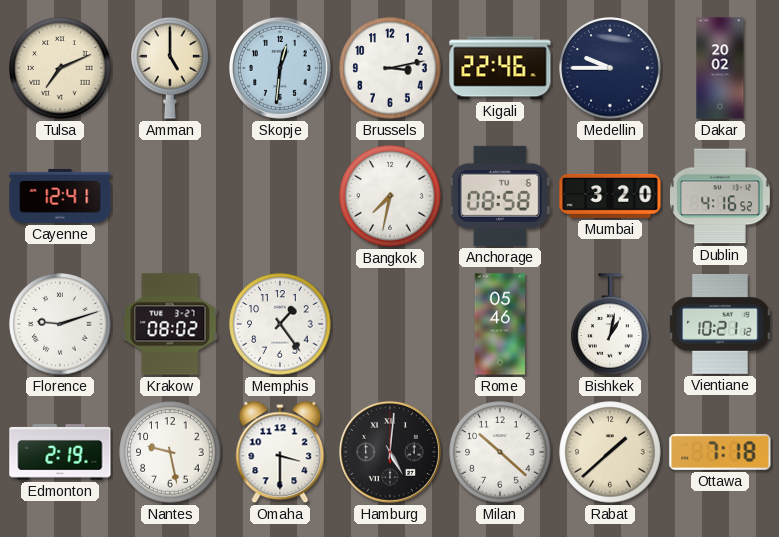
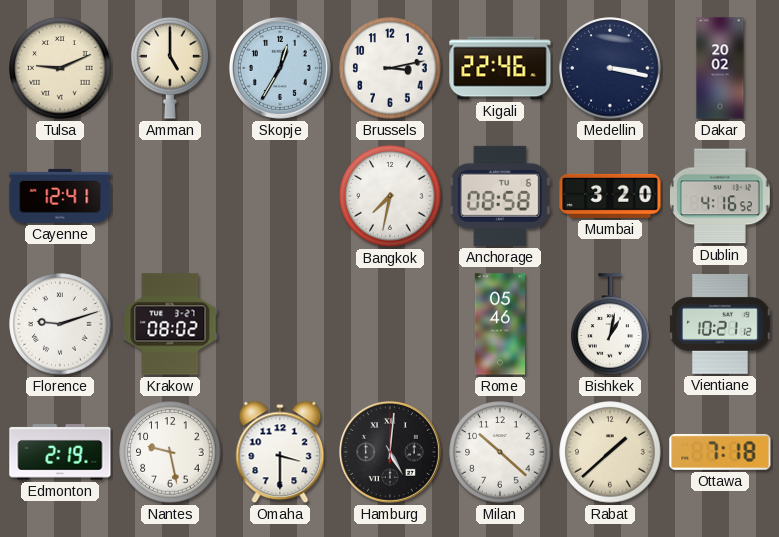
Tulsa: 7:11 -> 9:11 (60, 68)
Skopje: 12:31 -> 12:35 (280, 68)
Medellin: 9:45 -> 3:17 (610, 68)
Memphis: 1:24 -> none (280, 324)
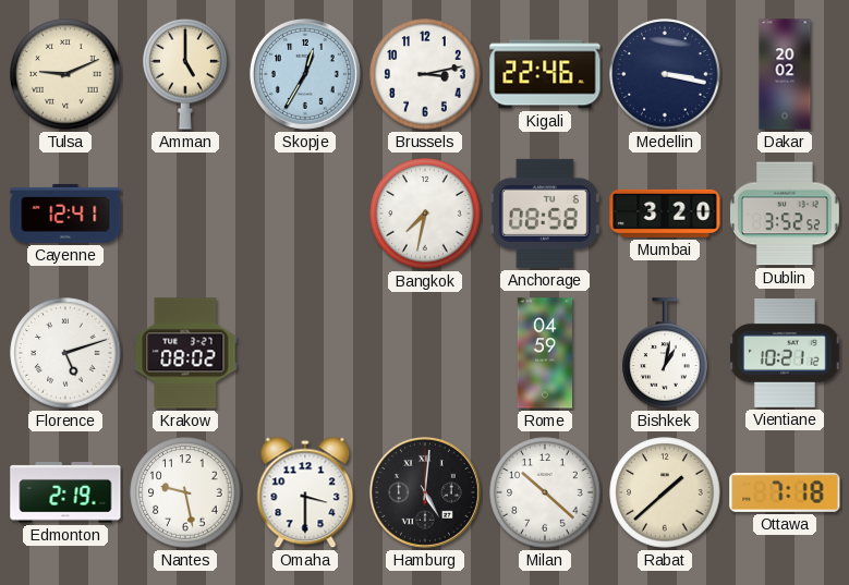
Dublin: 4:16 -> 3:52 (786, 214)
Florence: 9:12 -> 5:12 (65, 353)
Rome: 05:46 -> 04:59 (544, 353)
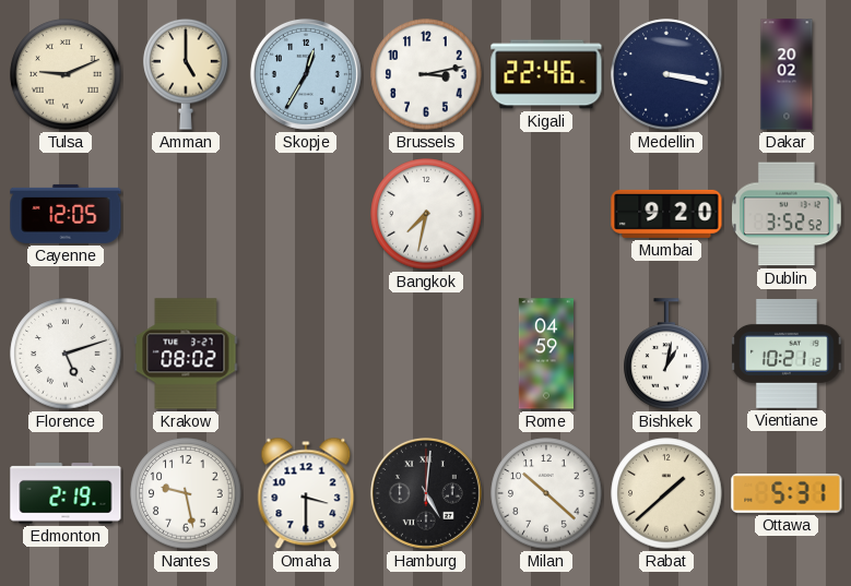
Cayenne: 12:41 -> 12:05 (66, 214)
Anchorage: 08:58 -> none (545, 214)
Mumbai: 3:20 -> 9:20 (666, 214)
Ottawa: 7:18 -> 5:31 (787, 493)
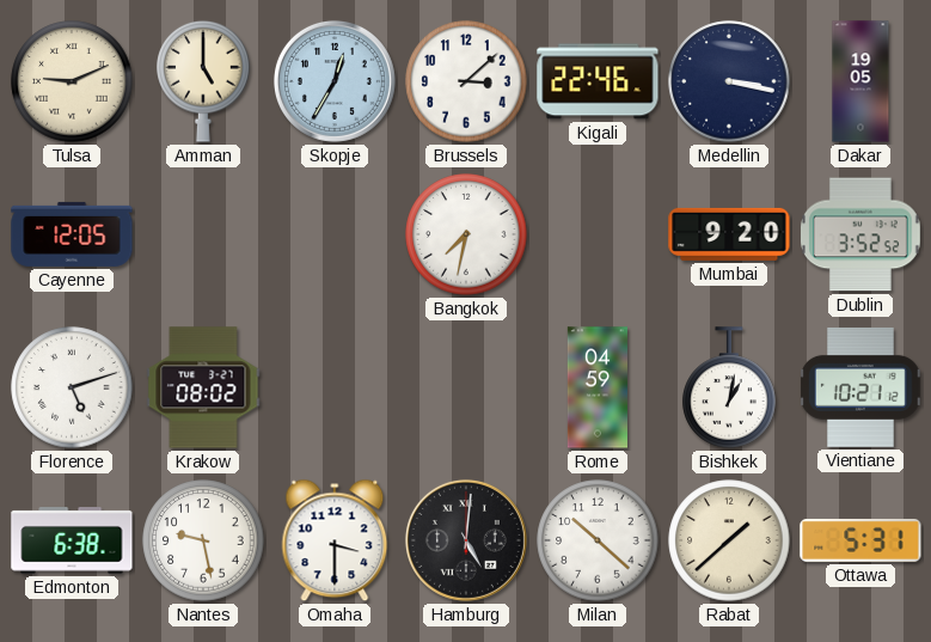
Brussels: 3:13 -> 3:08 (466, 81)
Dakar: 20:02 -> 19:05 (860, 81)
Edmonton: 2:19 -> 6:38 (72, 540)
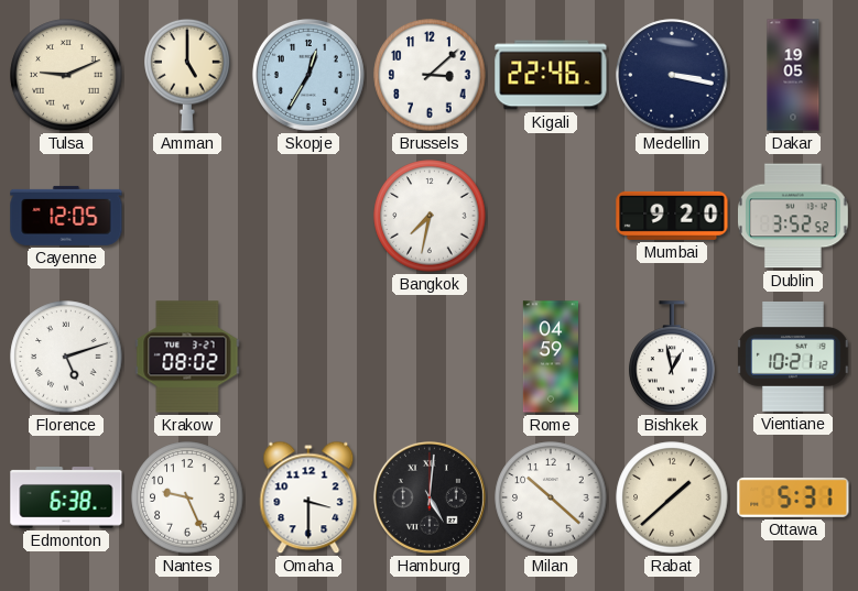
Bishkek: 1:02 -> 12:58 (672, 357)
Nantes: 9:28 -> 9:26 (187, 497)
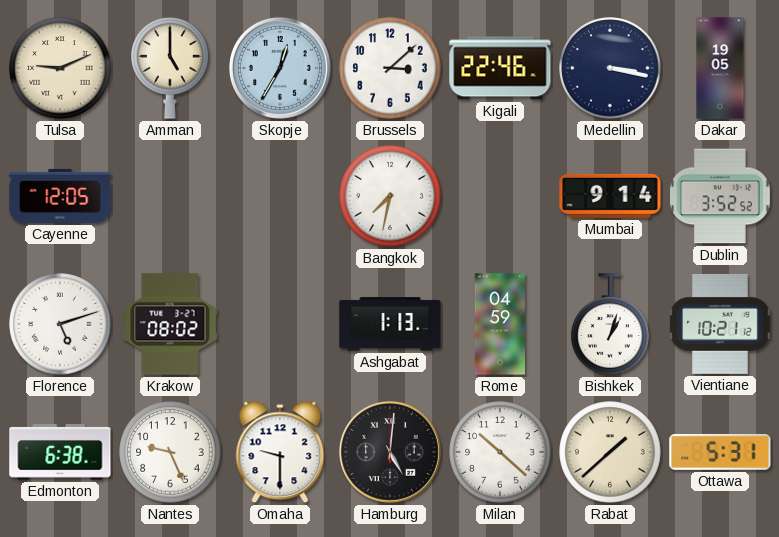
Mumbai: 9:20 -> 9:14 (610, 196)
Ashgabat: none -> 1:13 (390, 324)
Bishkek: 12:58 -> 1:03 (610, 324)
Omaha: 3:30 -> 9:30 (280, 452)
